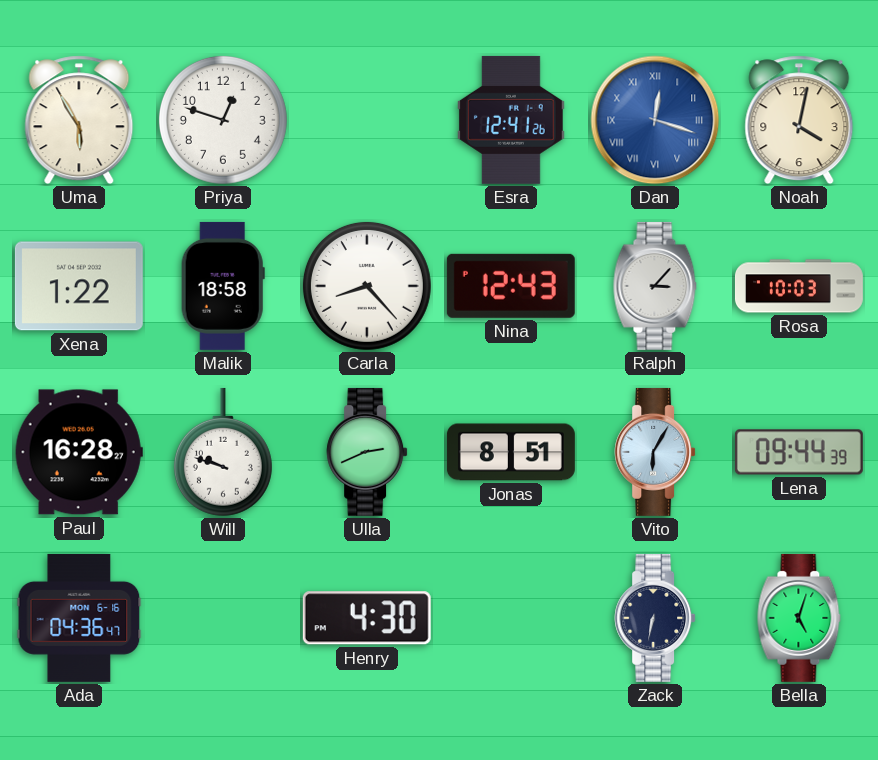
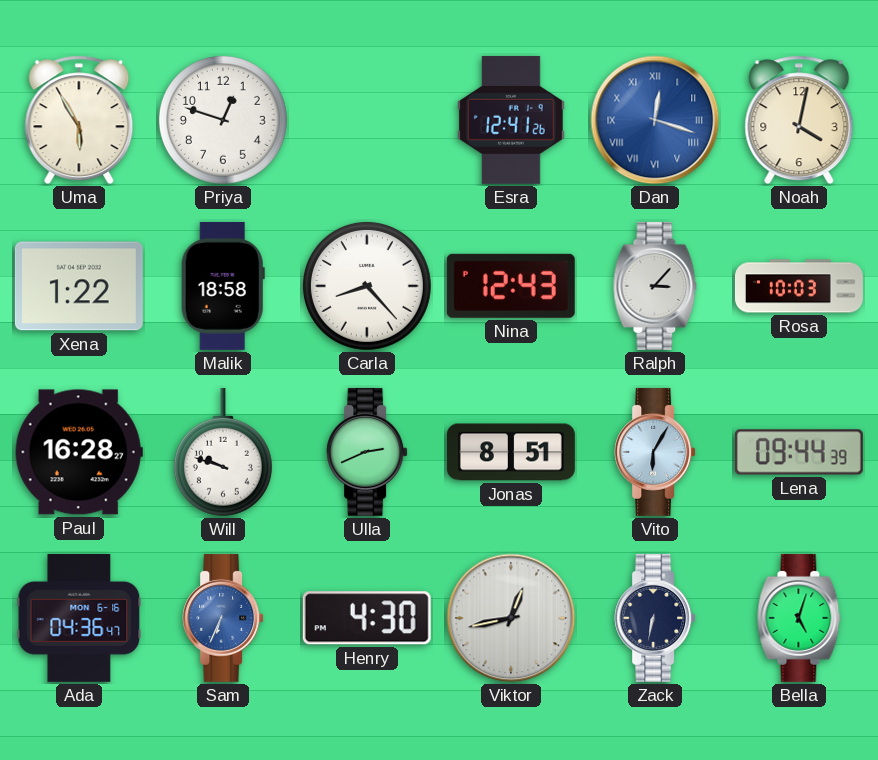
Sam: none -> 6:34 (223, 618)
Viktor: none -> 12:43 (511, 618)
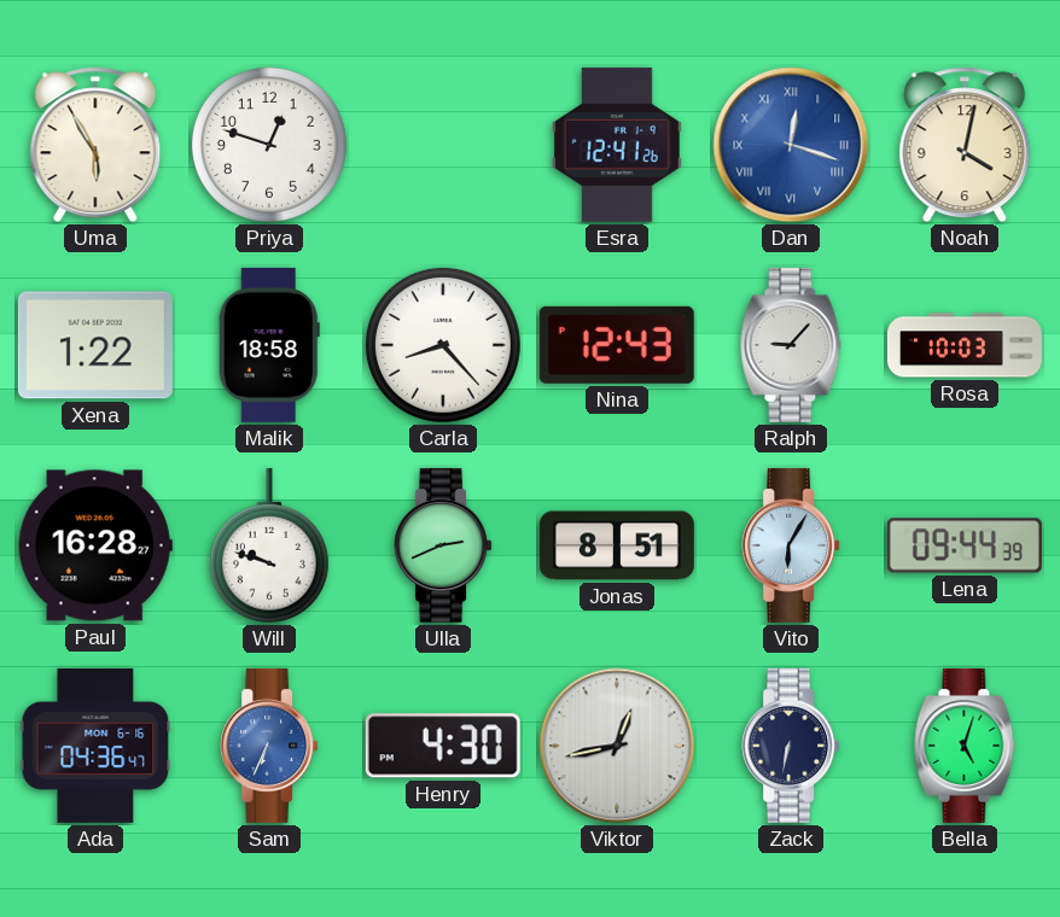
Ralph: 3:07 -> 9:07 (791, 345)
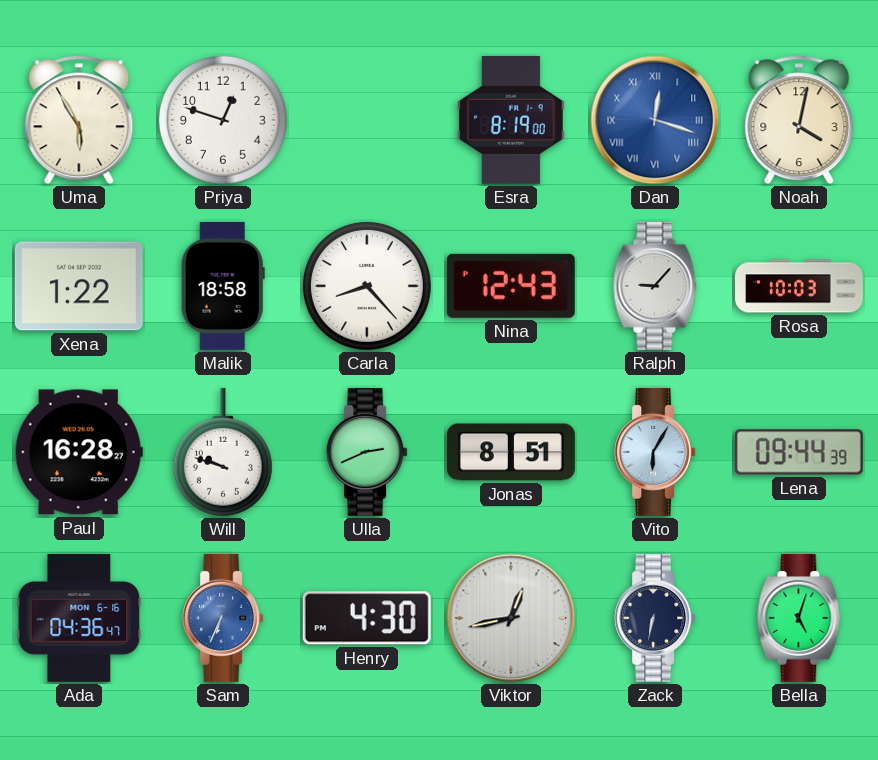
Esra: 12:41 -> 8:19 (511, 120)
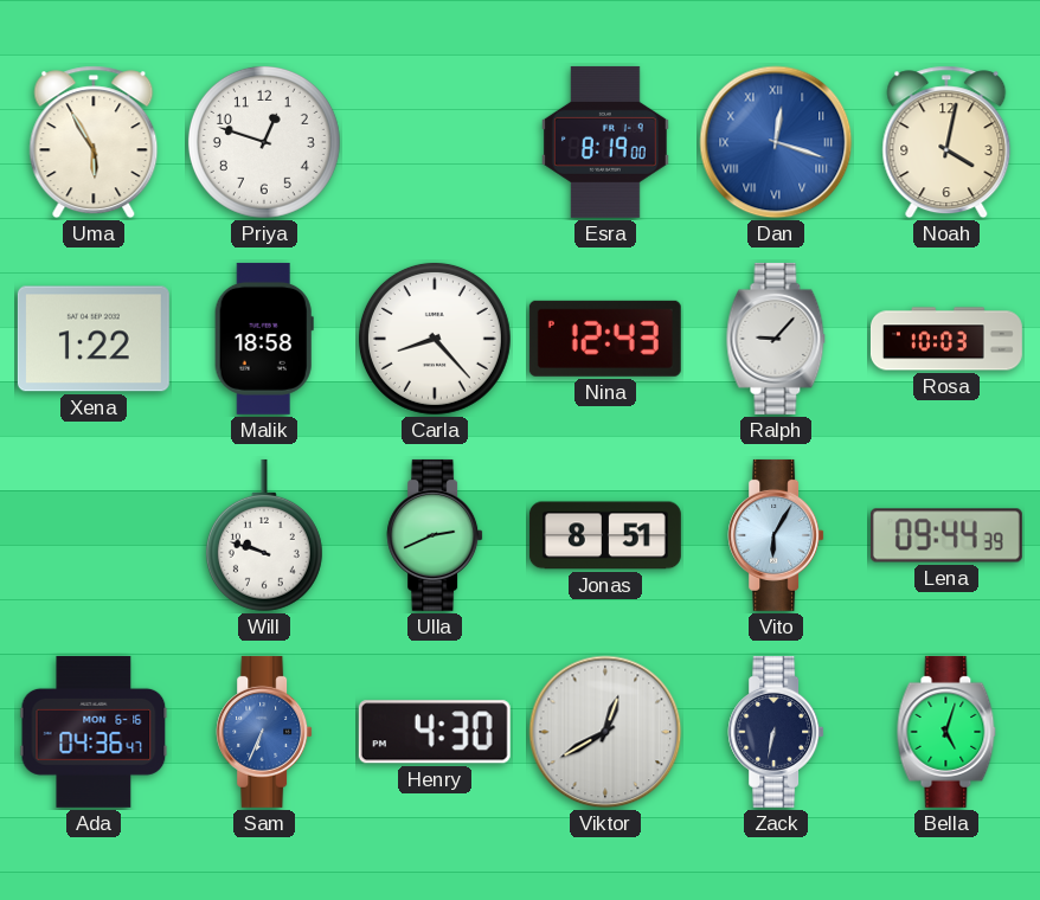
Paul: 16:28 -> none (79, 452)
Viktor: 12:43 -> 12:40 (605, 732)
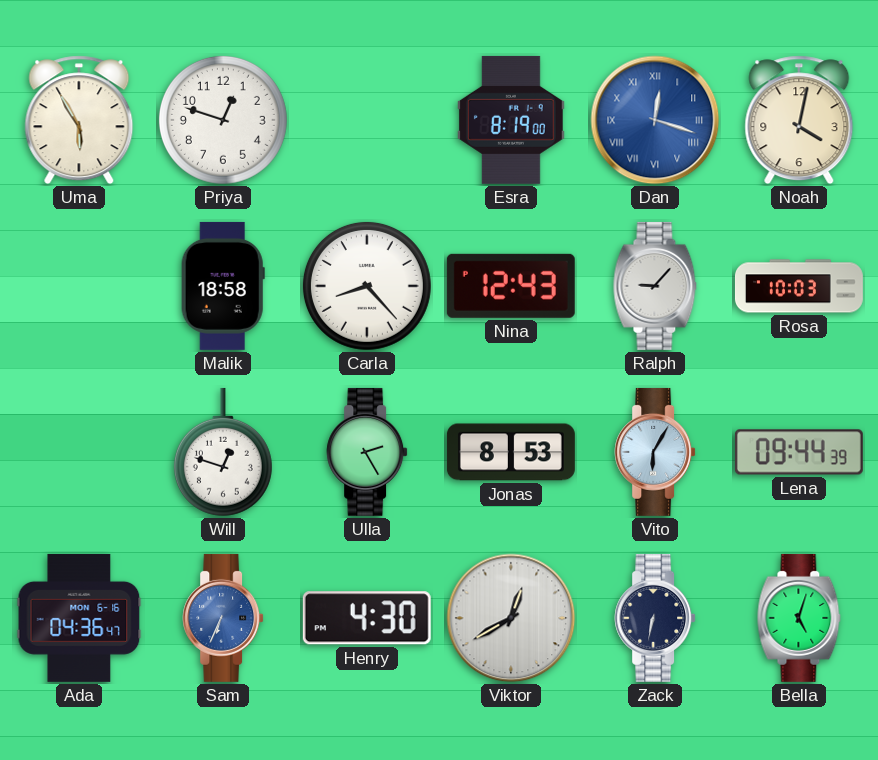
Xena: 1:22 -> none (94, 339)
Will: 9:48 -> 12:48 (223, 452)
Ulla: 2:41 -> 2:25 (367, 452)
Jonas: 8:51 -> 8:53 (511, 452)
